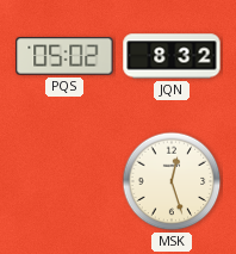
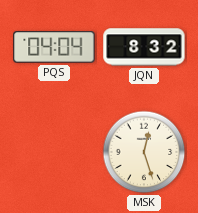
PQS: 05:02 -> 04:04 (54, 47)
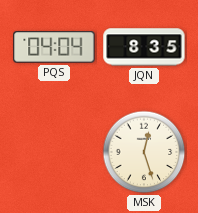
JQN: 8:32 -> 8:35 (144, 47)
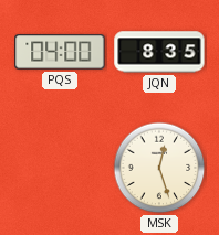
PQS: 04:04 -> 04:00 (60, 52)
